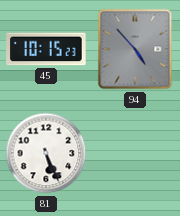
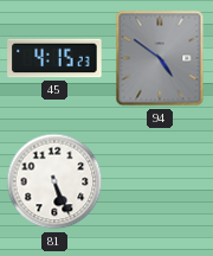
45: 10:15 -> 4:15 (54, 58)
94: 4:53 -> 4:51 (160, 58)
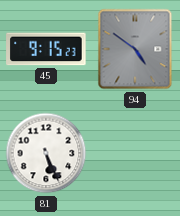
45: 4:15 -> 9:15 (46, 49)
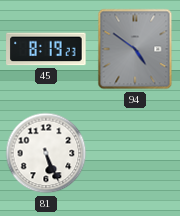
45: 9:15 -> 8:19 (46, 49)
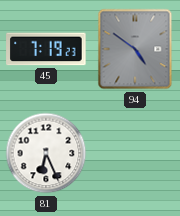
45: 8:19 -> 7:19 (46, 49)
81: 5:26 -> 6:26 (46, 153)
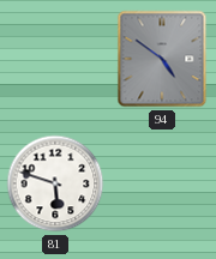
45: 7:19 -> none (46, 49)
81: 6:26 -> 5:48 (55, 183)
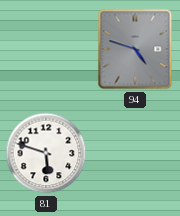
94: 4:51 -> 4:48 (135, 49)
